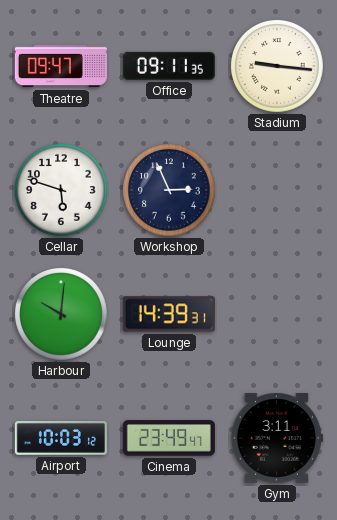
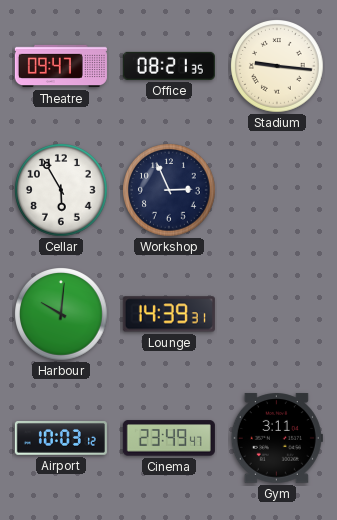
Office: 09:11 -> 08:21 (169, 66)
Cellar: 5:48 -> 5:55 (62, 191)
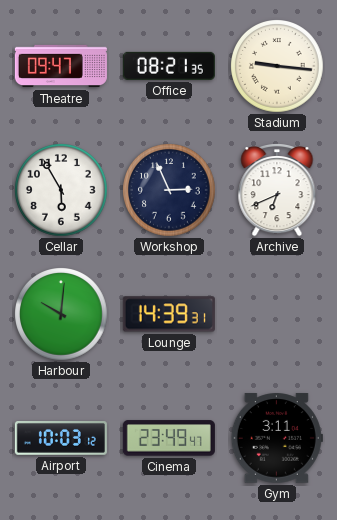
Archive: none -> 6:41 (277, 191)
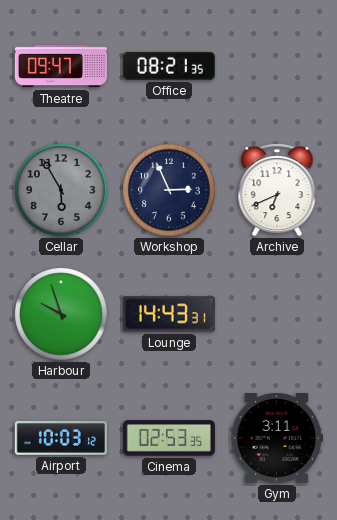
Stadium: 9:16 -> none (278, 67)
Cellar dial: white -> grey (62, 191)
Harbour: 10:01 -> 9:57 (62, 315)
Lounge: 14:39 -> 14:43 (169, 314)
Cinema: 23:49 -> 02:53 (169, 438)
